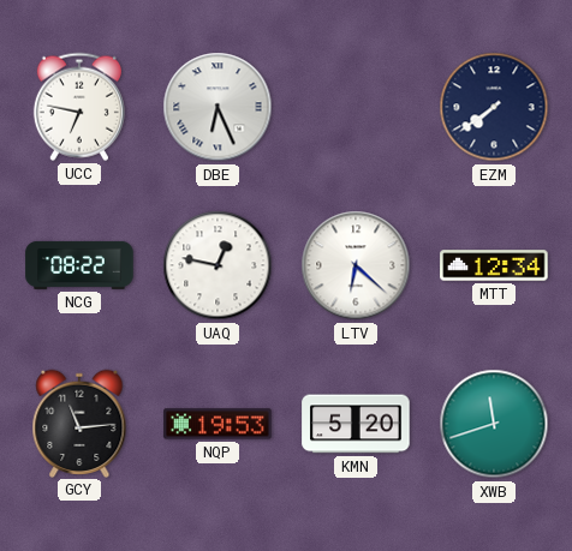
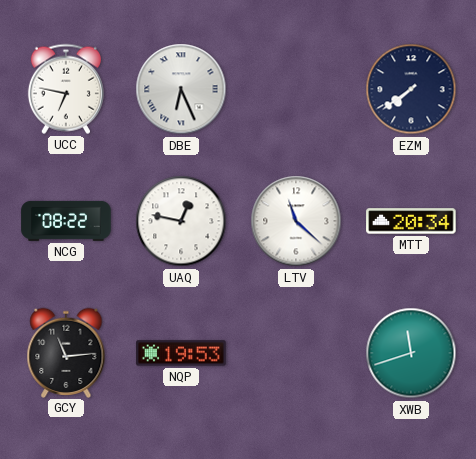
LTV: 6:22 -> 11:22 (296, 221)
MTT: 12:34 -> 20:34 (411, 221)
KMN: 5:20 -> none (356, 424)
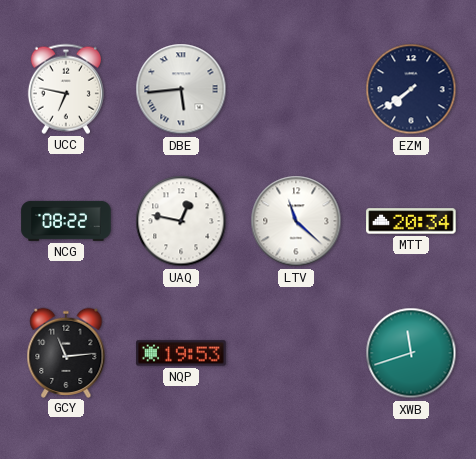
DBE: 6:26 -> 5:44 (181, 89)
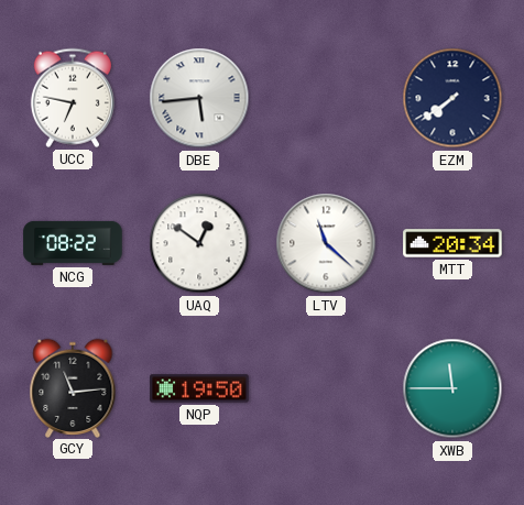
UAQ: 12:47 -> 12:51 (199, 243)
NQP: 19:53 -> 19:50 (199, 388)
XWB: 11:42 -> 11:45 (452, 388)
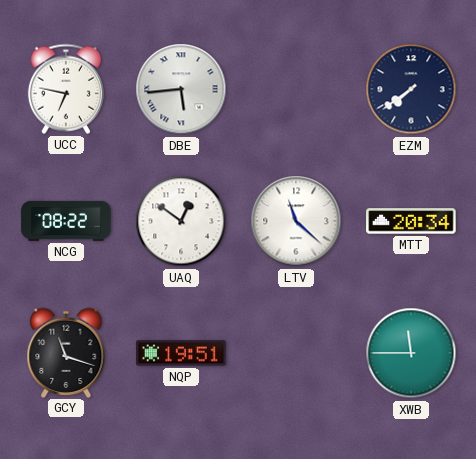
GCY: 11:14 -> 11:18 (66, 352)
NQP: 19:50 -> 19:51 (181, 353)
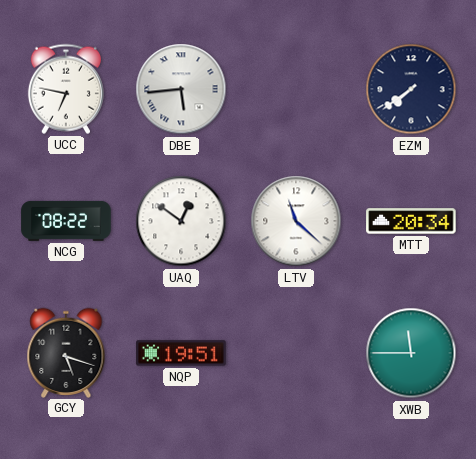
GCY: 11:18 -> 5:18 (66, 352)
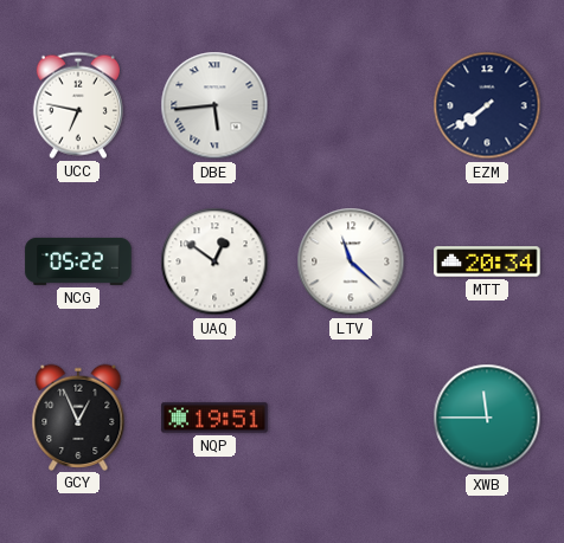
NCG: 08:22 -> 05:22 (78, 261)
GCY: 5:18 -> 12:56 (78, 416)
